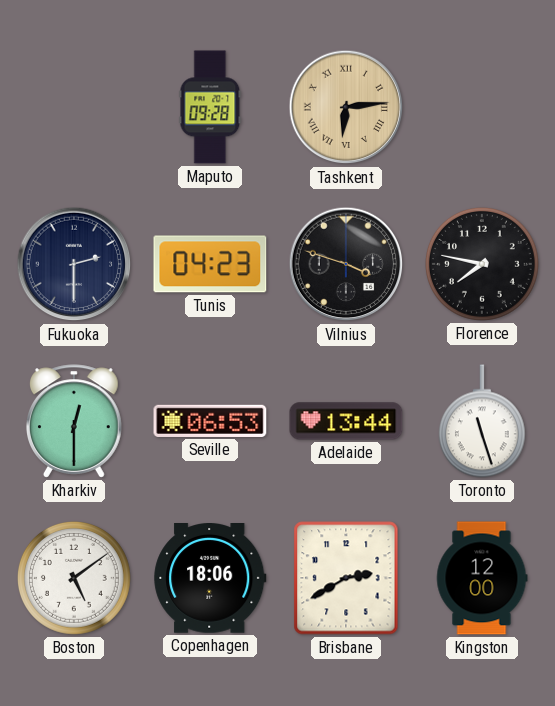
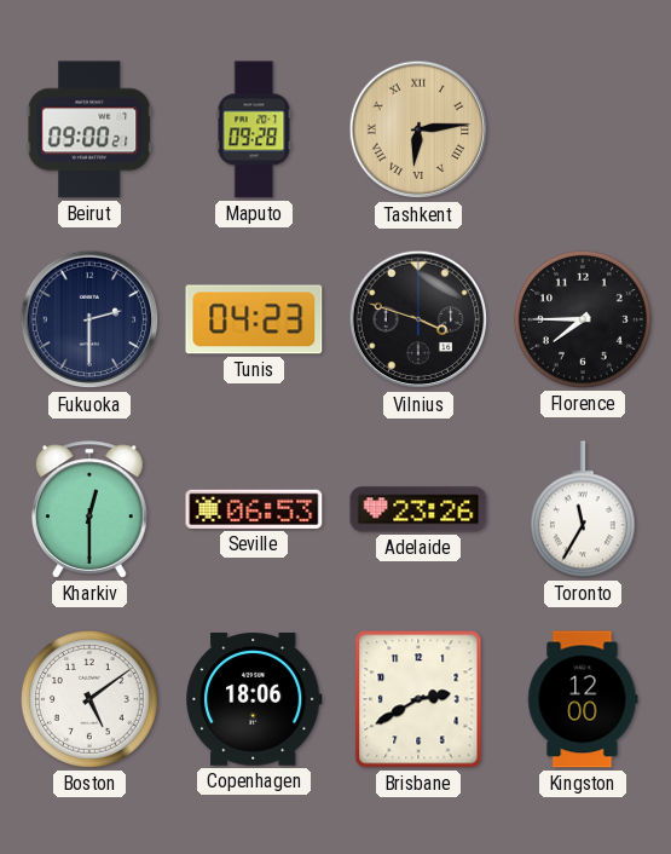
Beirut: none -> 09:00 (89, 129)
Florence: 7:47 -> 7:45 (583, 319)
Adelaide: 13:44 -> 23:26 (418, 509)
Toronto: 11:27 -> 11:35 (583, 509)
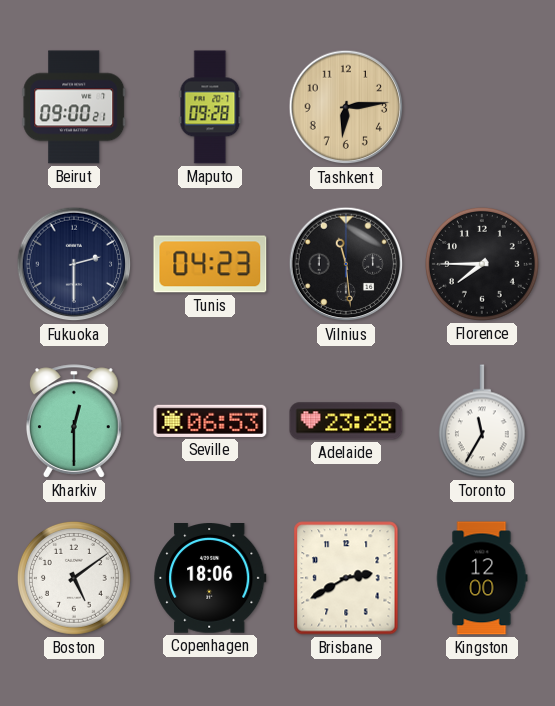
Tashkent numerals: Roman -> Arabic (346, 107)
Vilnius: 3:48 -> 11:29 (346, 264)
Adelaide: 23:26 -> 23:28 (346, 421)
